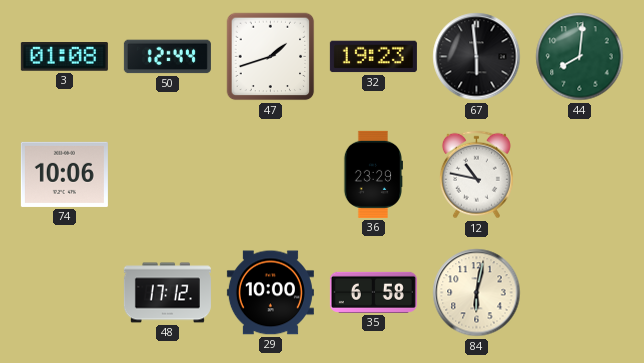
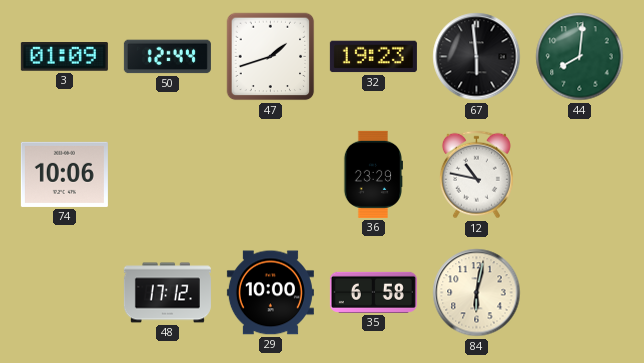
3: 01:08 -> 01:09 (64, 57)
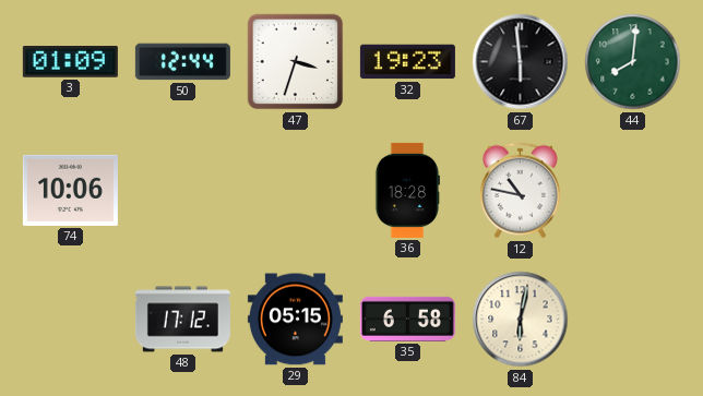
47: 1:42 -> 3:33 (296, 62)
36: 23:29 -> 18:28 (406, 190)
29: 10:00 -> 05:15 (295, 320)
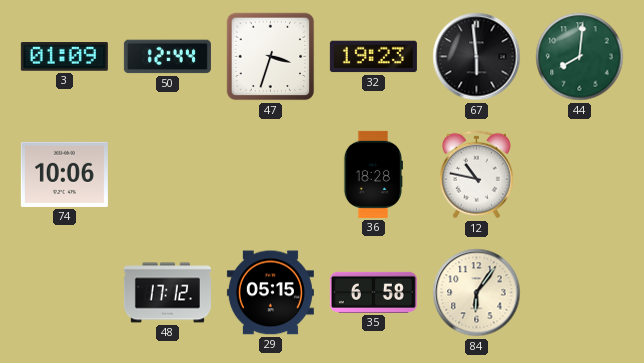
84: 6:02 -> 6:06 (477, 293)
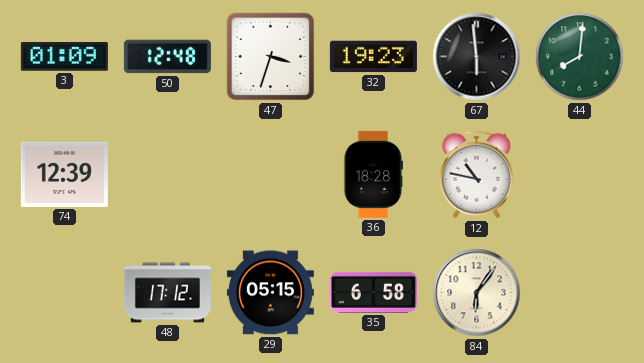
50: 12:44 -> 12:48 (167, 57)
74: 10:06 -> 12:39 (64, 174)
